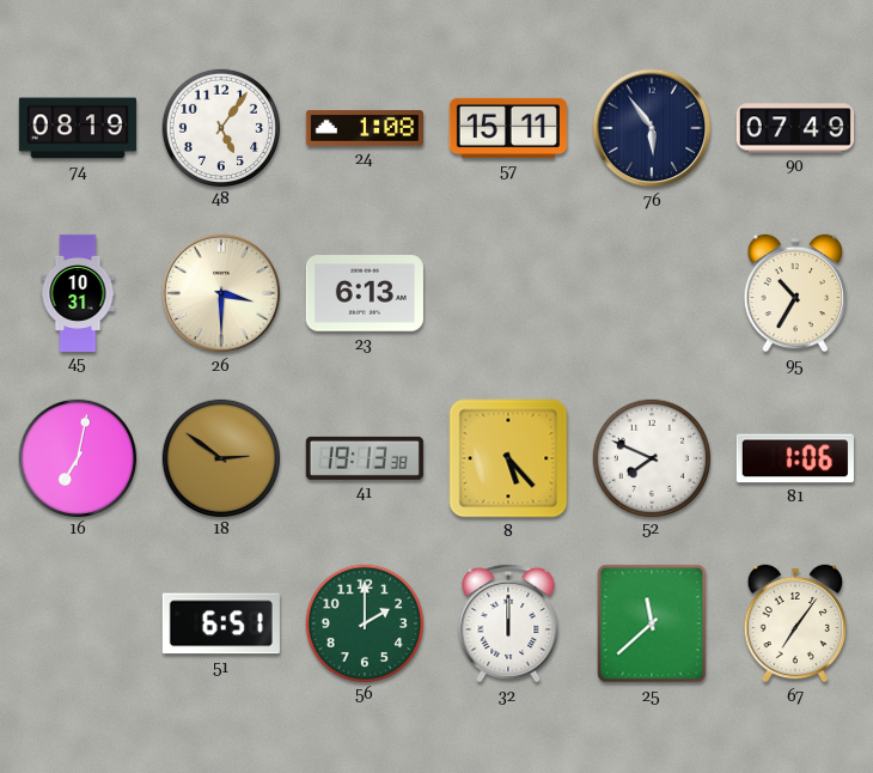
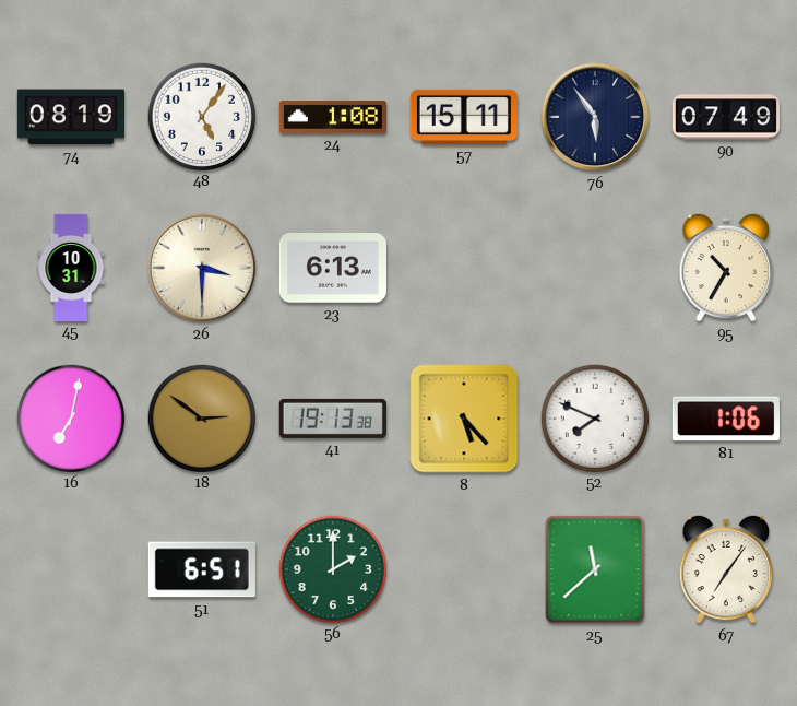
32: 12:00 -> none (508, 623)
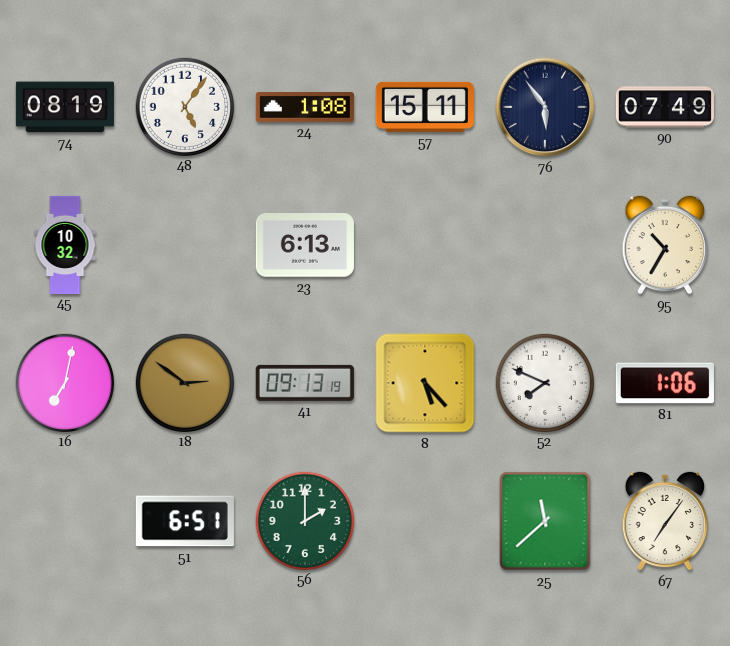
45: 10:31 -> 10:32 (65, 244)
26: 3:30 -> none (202, 268)
41: 19:13 -> 09:13 (305, 383)
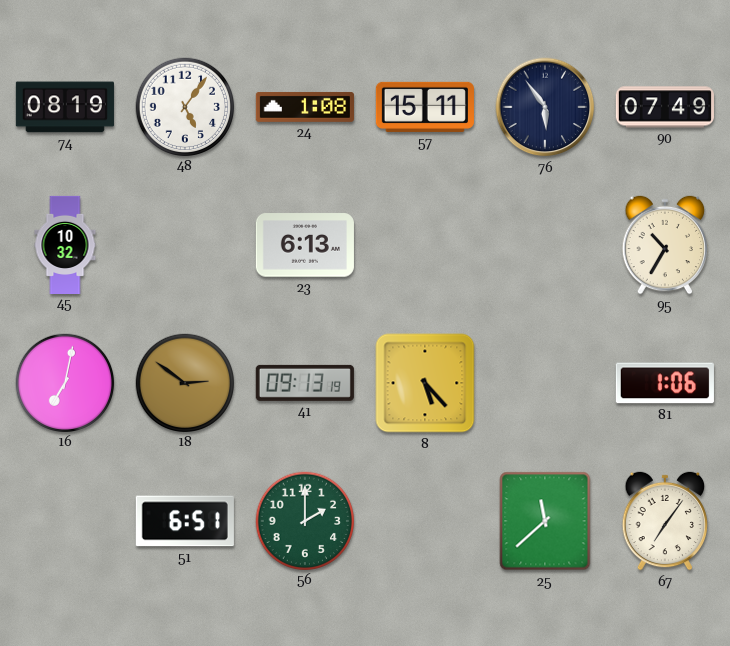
52: 7:49 -> none (544, 382)
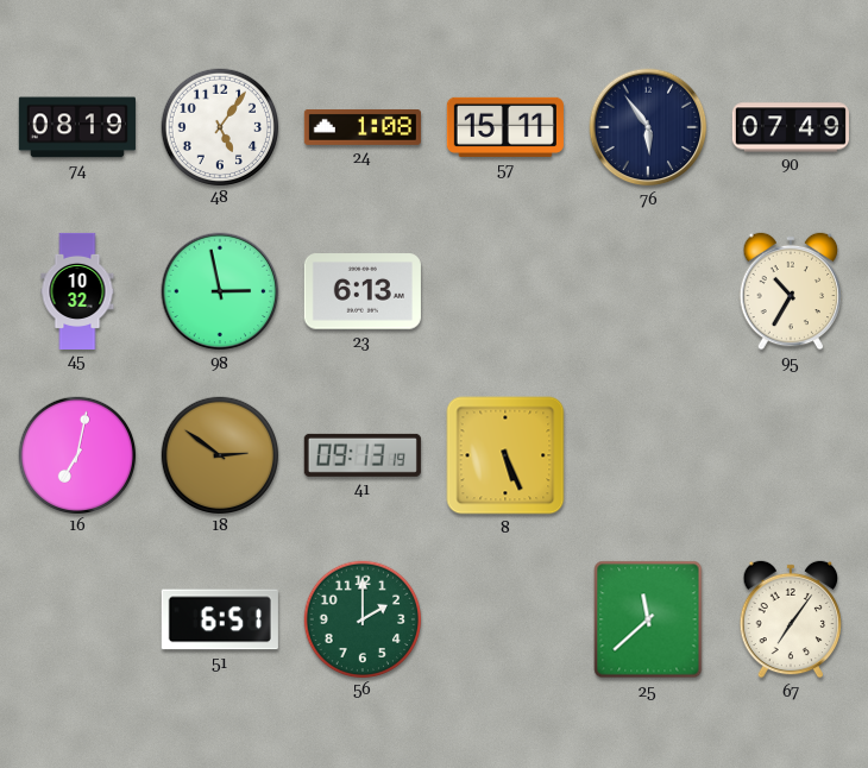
98: none -> 2:58 (220, 291)
8: 5:23 -> 5:26 (505, 455)
81: 1:06 -> none (665, 383)
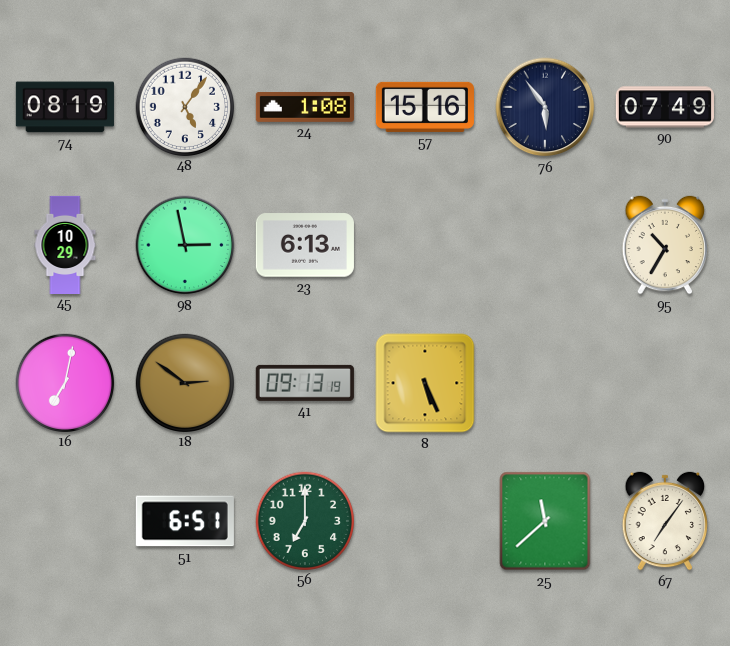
57: 15:11 -> 15:16 (425, 107)
45: 10:32 -> 10:29 (65, 244)
56: 2:00 -> 7:00 (304, 520)
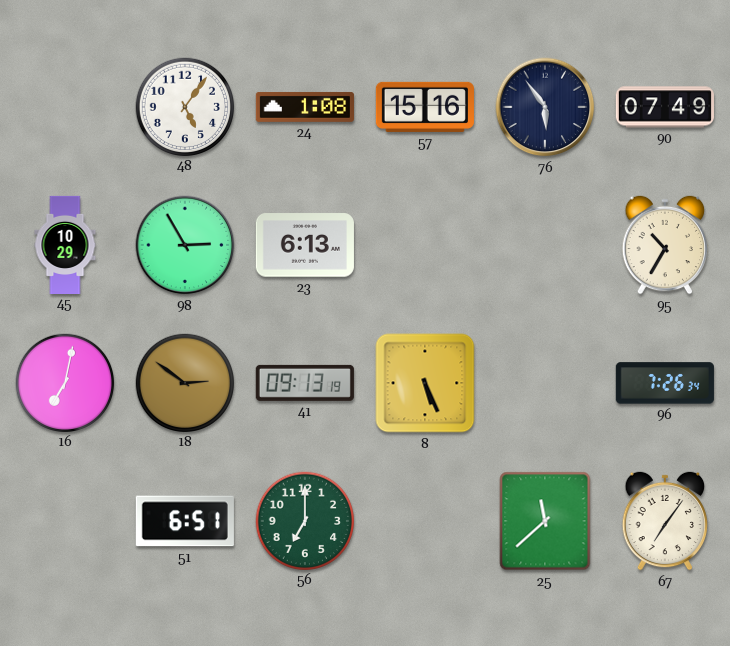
74: 08:19 -> none (65, 107)
98: 2:58 -> 2:55 (185, 245)
96: none -> 7:26 (665, 383)
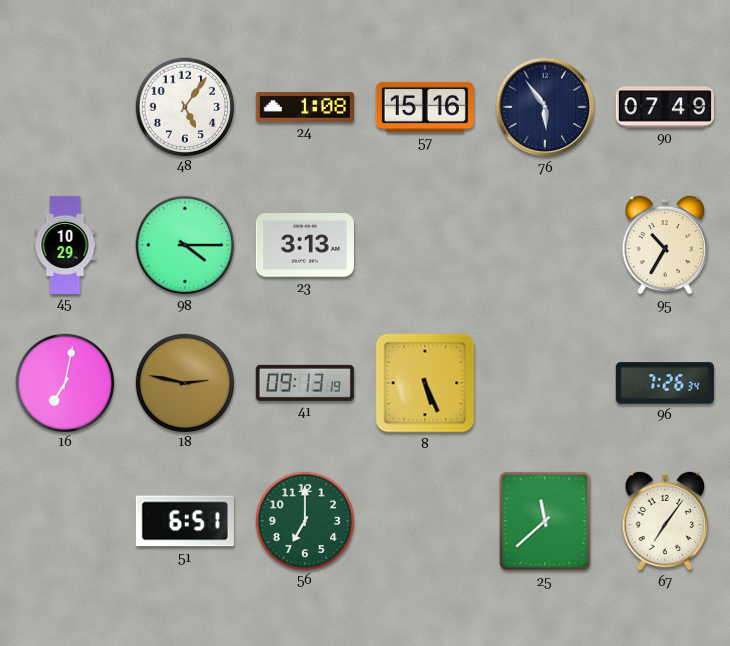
98: 2:55 -> 4:15 (185, 245)
23: 6:13 -> 3:13 (305, 245)
18: 2:51 -> 2:47 (184, 382)
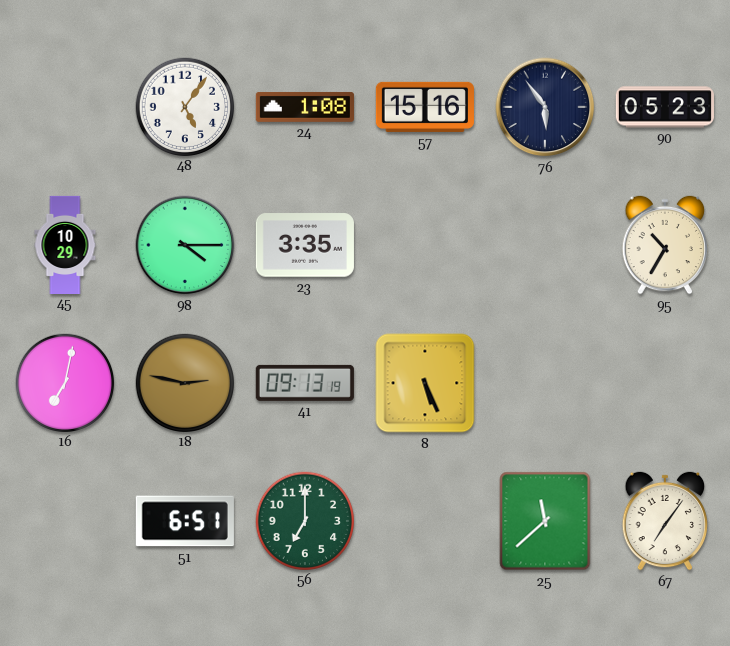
90: 07:49 -> 05:23 (665, 107)
23: 3:13 -> 3:35 (305, 245)
96: 7:26 -> none (665, 383)
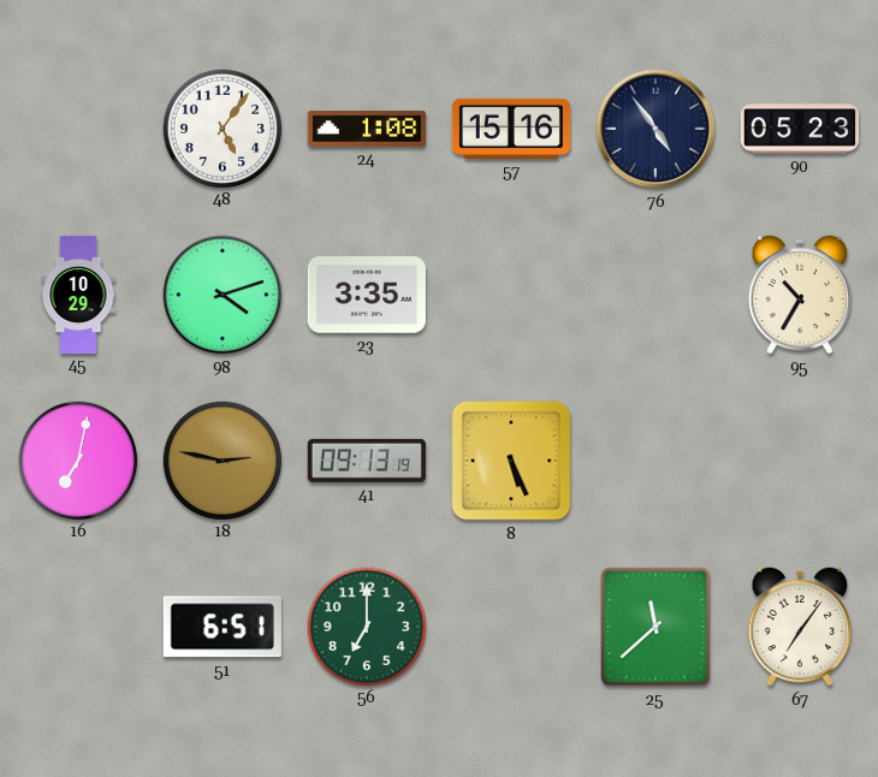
76: 5:54 -> 4:54 (655, 129)
98: 4:15 -> 4:12 (223, 295)
